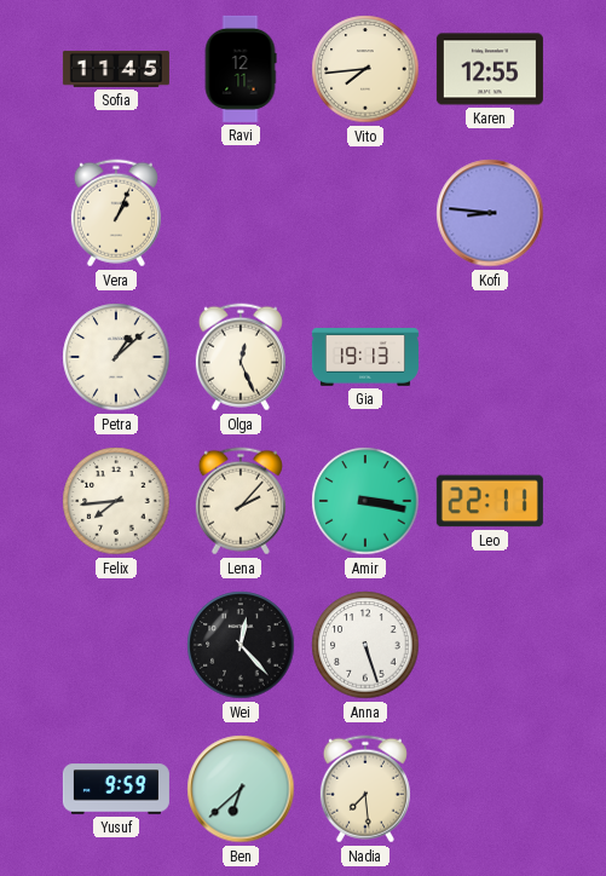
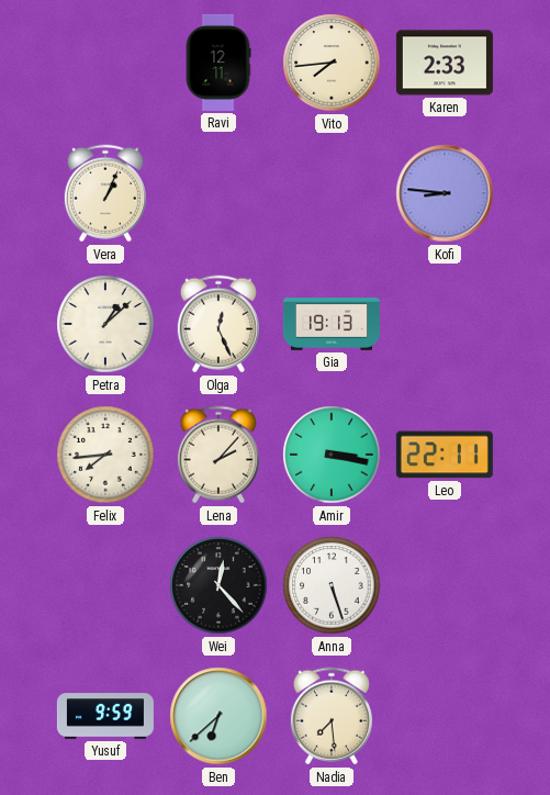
Sofia: 11:45 -> none (116, 69)
Karen: 12:55 -> 2:33 (445, 63)
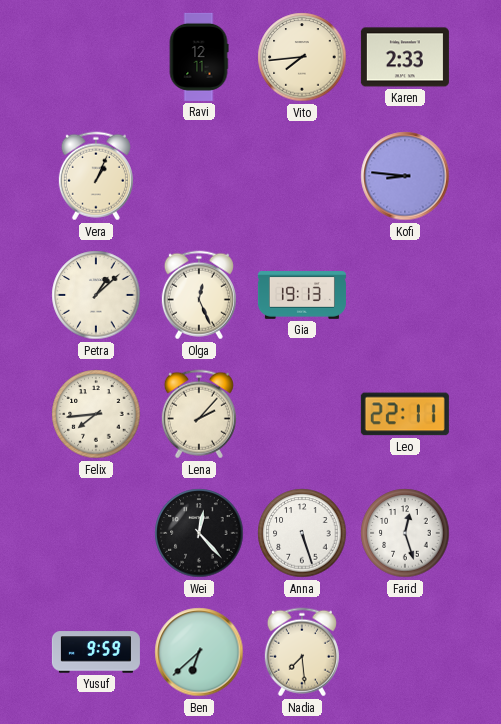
Amir: 3:17 -> none (332, 455)
Farid: none -> 12:27 (405, 533)
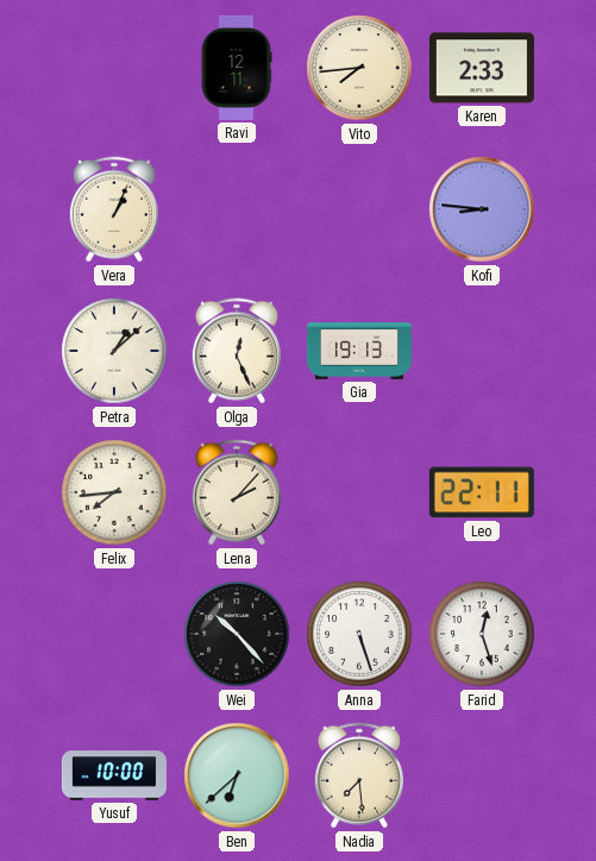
Wei: 12:23 -> 10:23 (237, 634)
Yusuf: 9:59 -> 10:00 (114, 775)
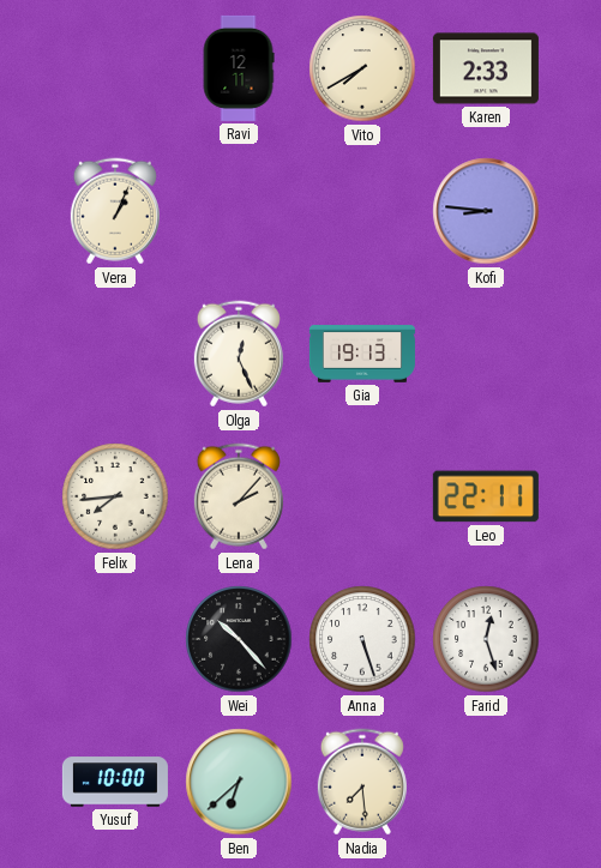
Vito: 7:44 -> 7:40 (362, 68)
Petra: 1:08 -> none (114, 351)
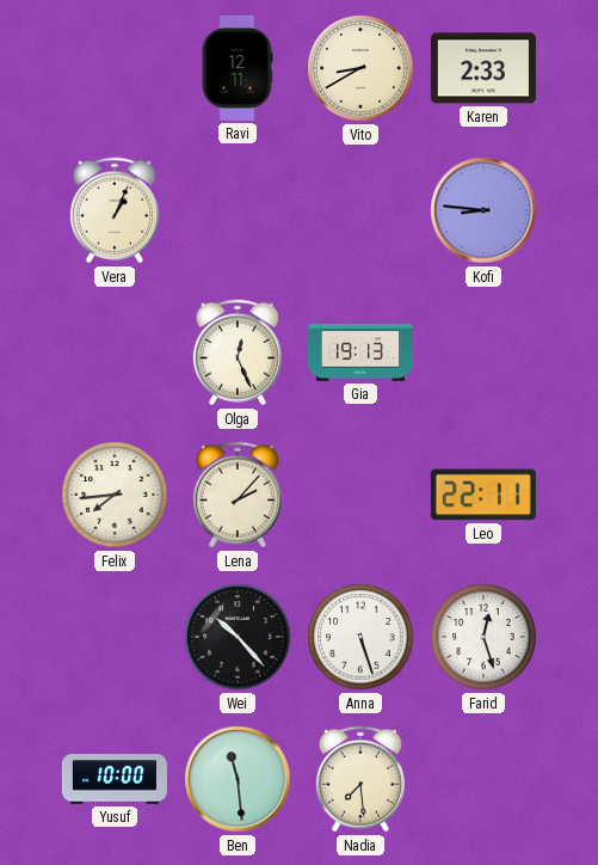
Vito: 7:40 -> 8:40 (360, 68)
Ben: 6:38 -> 11:29 (238, 779)
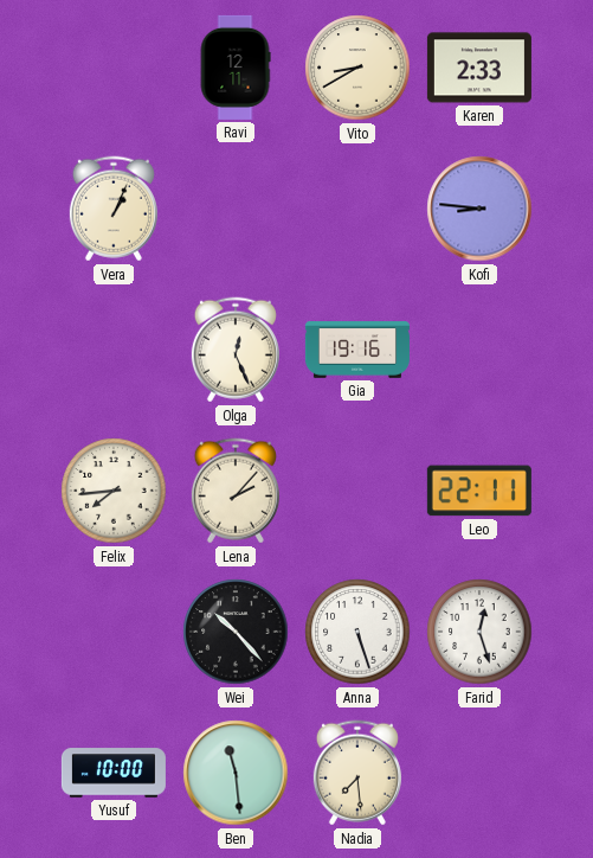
Gia: 19:13 -> 19:16 (357, 350)
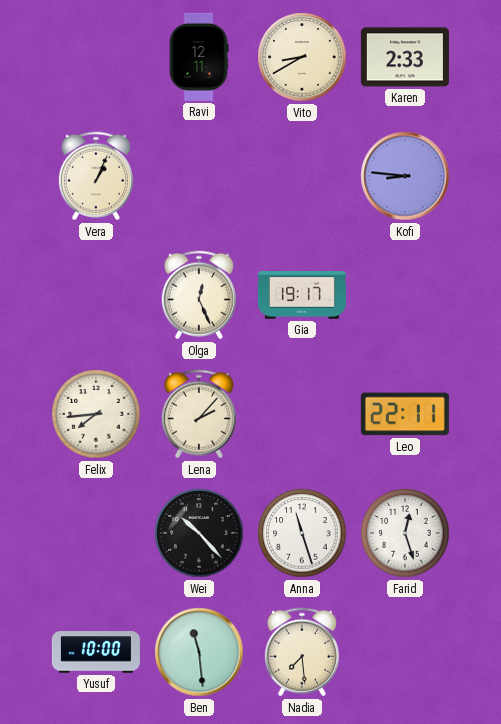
Gia: 19:16 -> 19:17 (302, 295)
Anna: 5:27 -> 11:27 (302, 533)
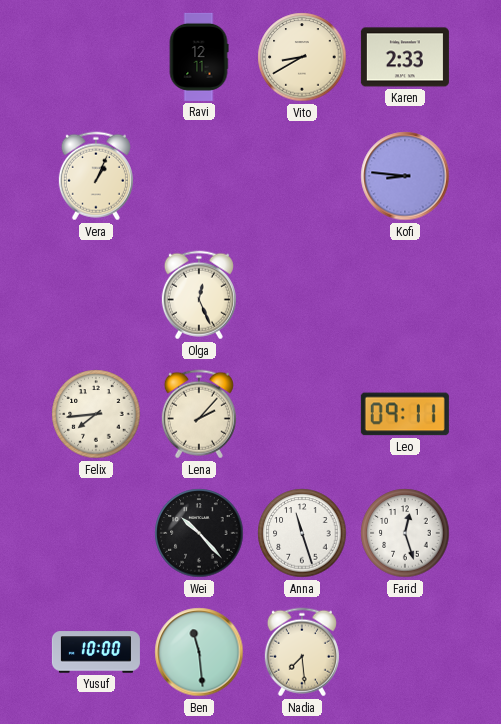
Gia: 19:17 -> none (302, 295)
Leo: 22:11 -> 09:11 (405, 414)
